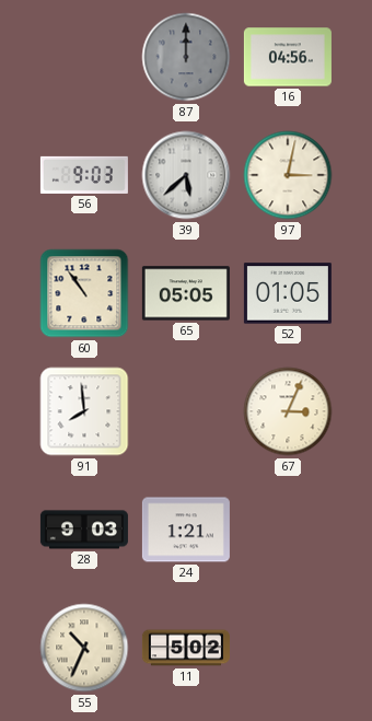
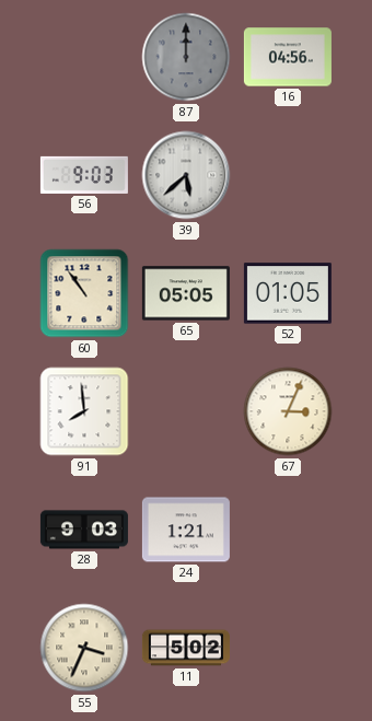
97: 3:02 -> none (288, 175)
55: 10:34 -> 3:34 (84, 648)
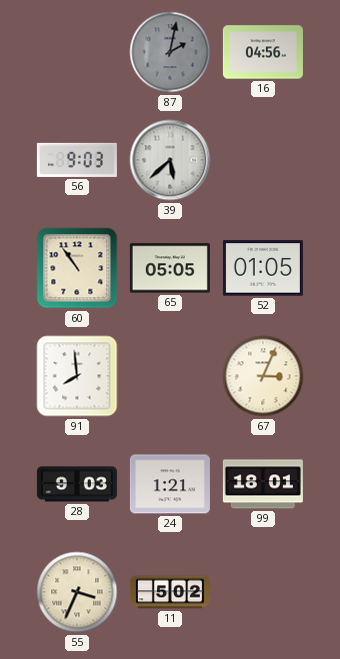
87: 12:00 -> 2:02 (170, 52)
99: none -> 18:01 (263, 484)
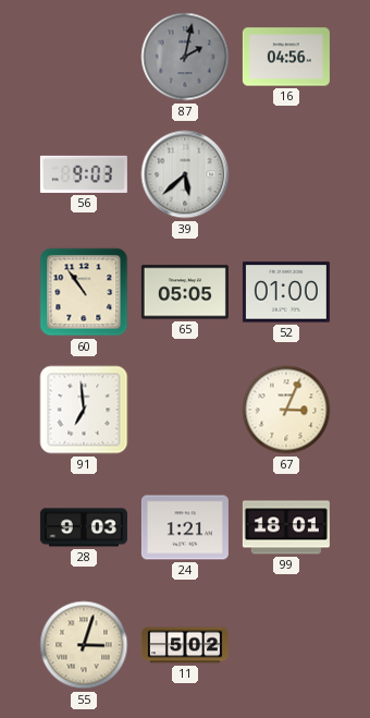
52: 01:05 -> 01:00 (286, 292)
91: 7:59 -> 6:59 (84, 410)
55: 3:34 -> 3:03 (84, 645)
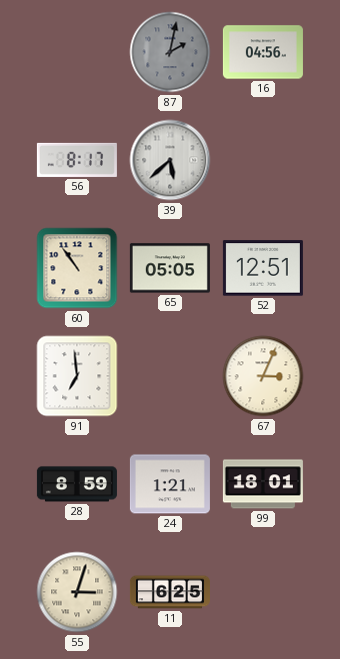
56: 9:03 -> 8:17 (77, 160)
52: 01:00 -> 12:51 (263, 268)
28: 9:03 -> 8:59 (77, 484)
11: 5:02 -> 6:25 (170, 592)
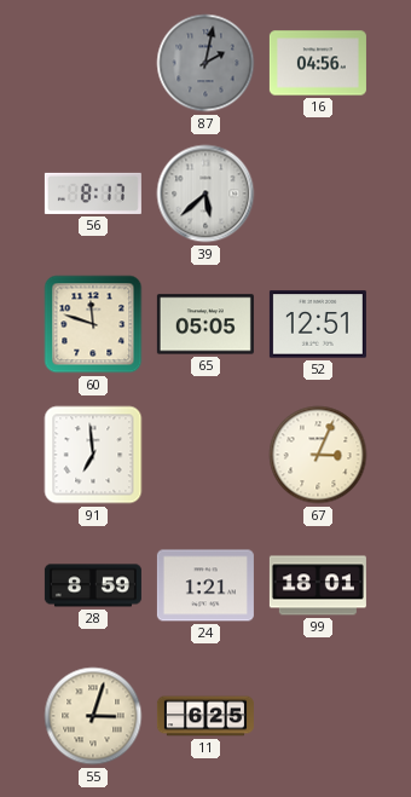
60: 10:54 -> 11:48 (93, 324)
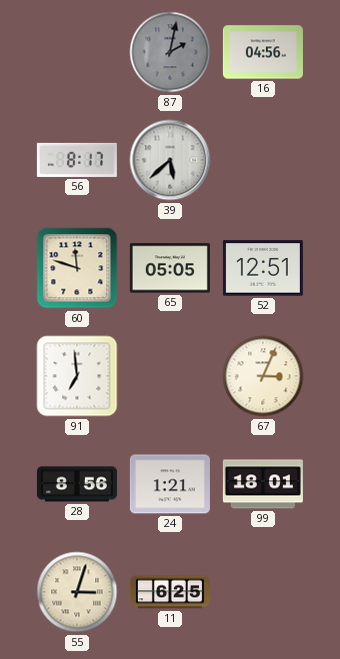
28: 8:59 -> 8:56 (77, 484)
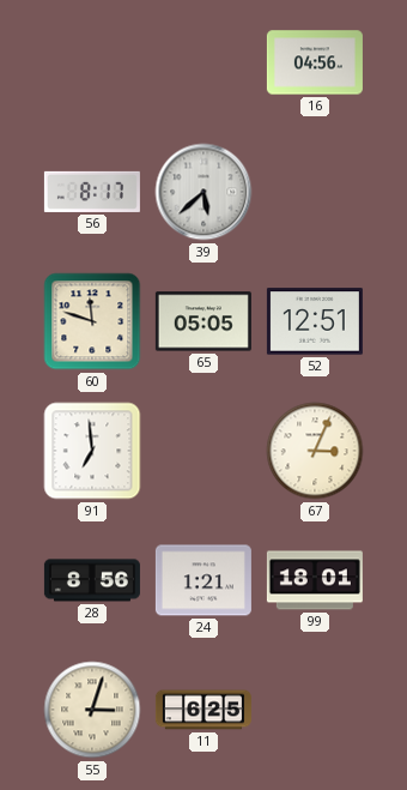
87: 2:02 -> none (170, 52)
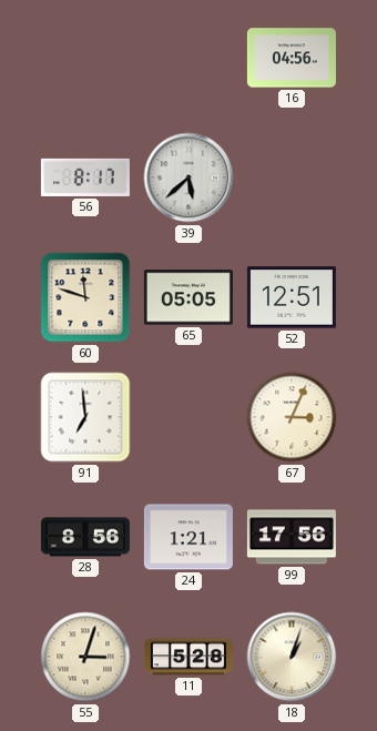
99: 18:01 -> 17:56 (292, 537)
11: 6:25 -> 5:28 (188, 657)
18: none -> 1:03 (292, 657)
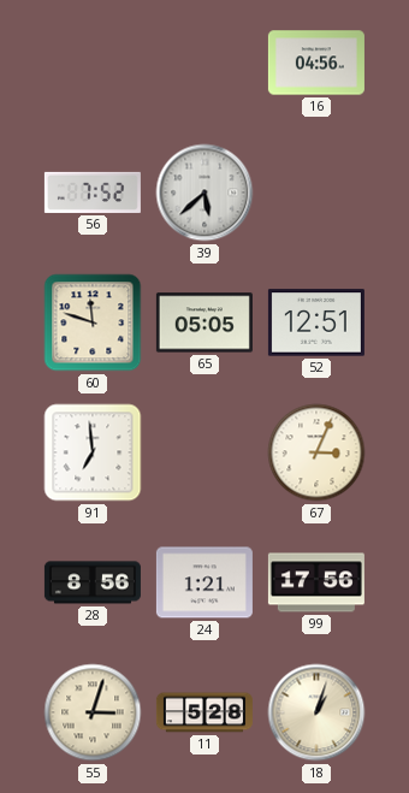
56: 8:17 -> 7:52 (93, 193)
